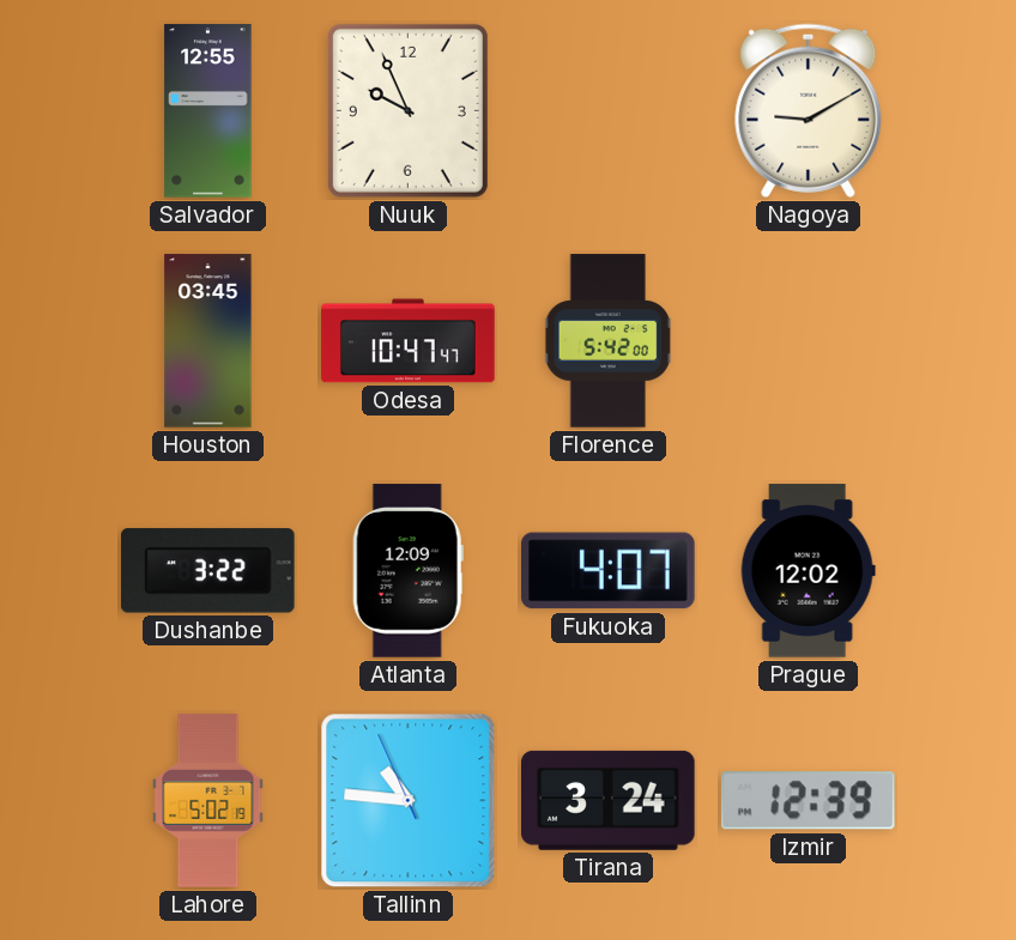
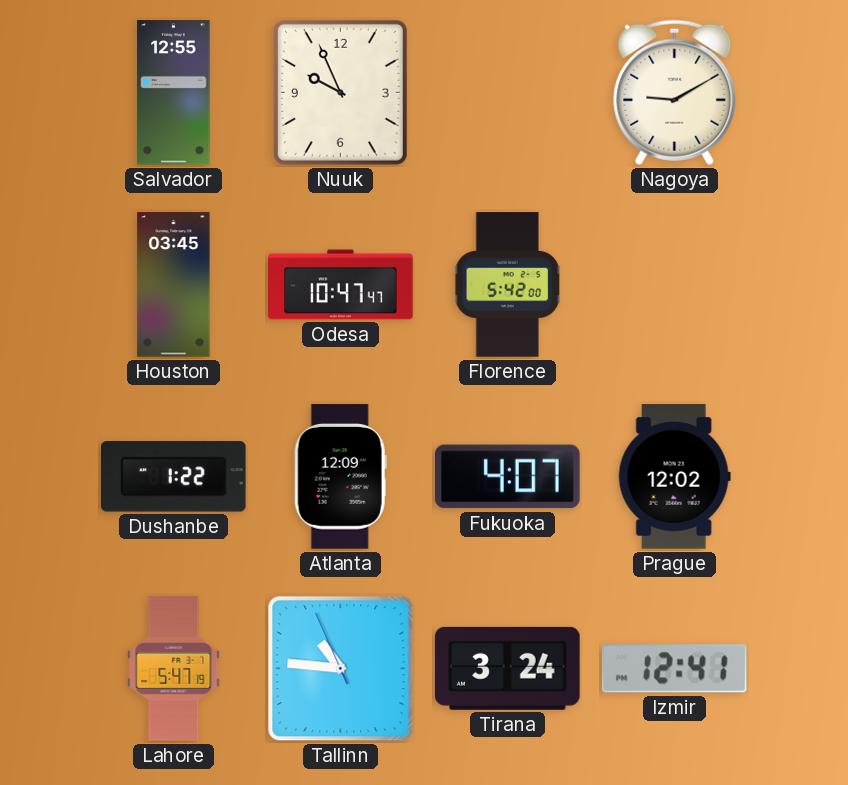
Dushanbe: 3:22 -> 1:22 (174, 477)
Lahore: 5:02 -> 5:47 (174, 669)
Izmir: 12:39 -> 12:41 (674, 669)
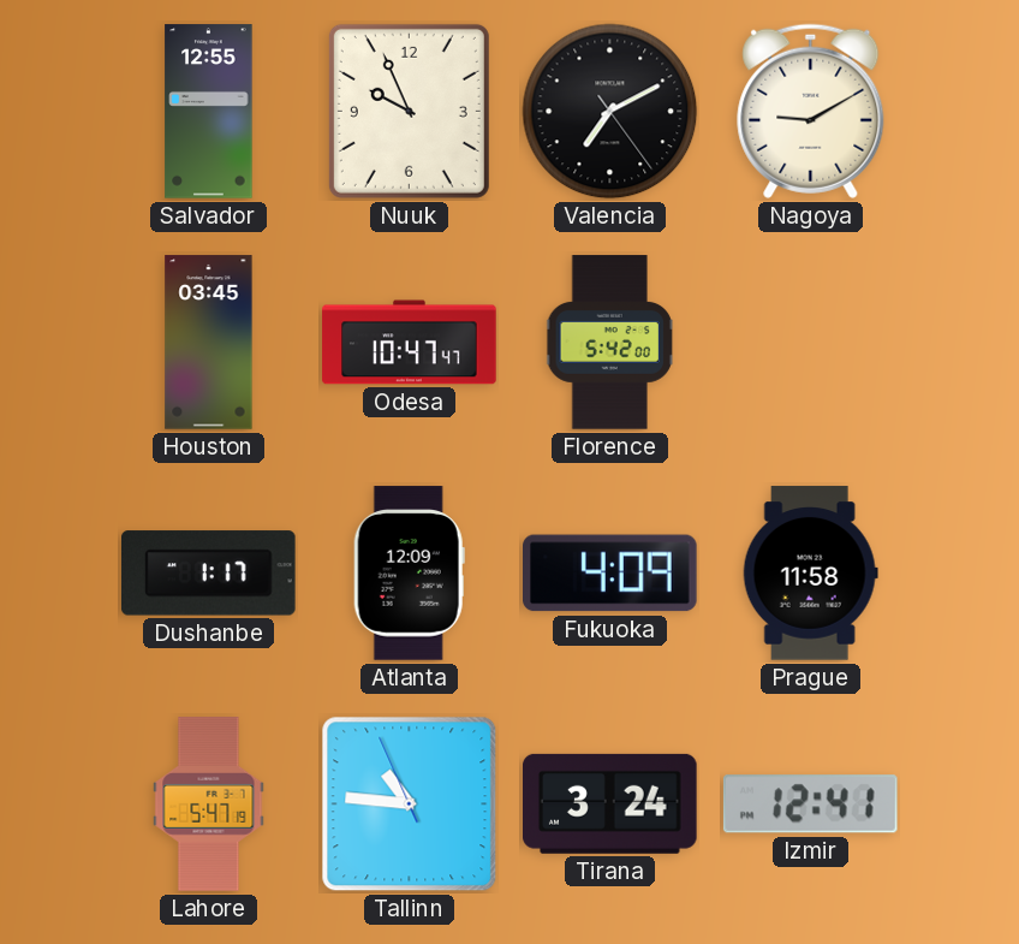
Valencia: none -> 7:10 (610, 112)
Dushanbe: 1:22 -> 1:17 (209, 574)
Fukuoka: 4:07 -> 4:09 (610, 574)
Prague: 12:02 -> 11:58 (810, 574)
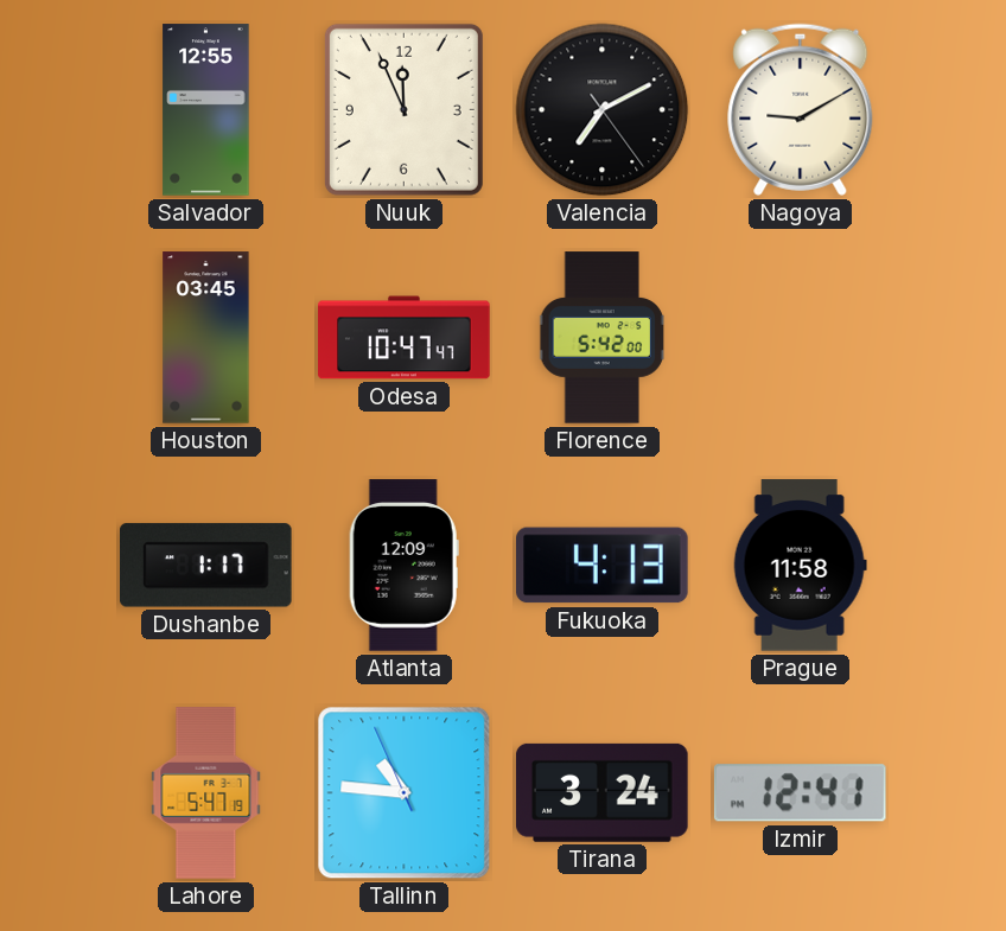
Nuuk: 9:56 -> 11:56 (403, 109)
Fukuoka: 4:09 -> 4:13 (603, 566)
